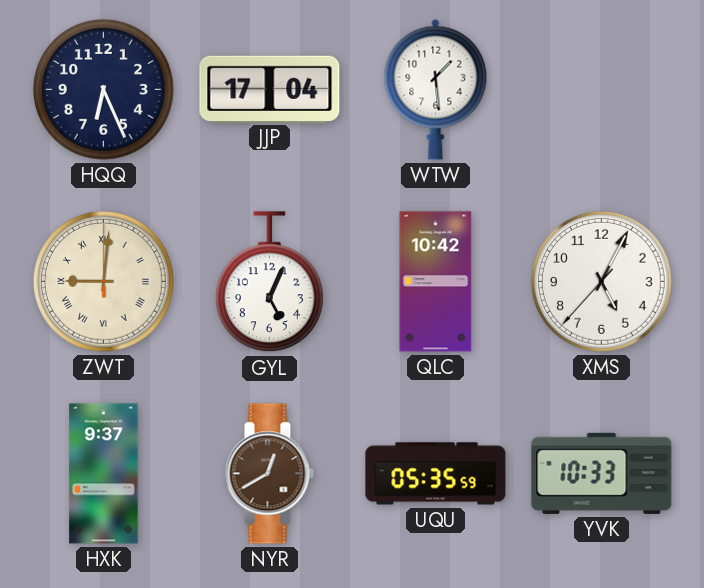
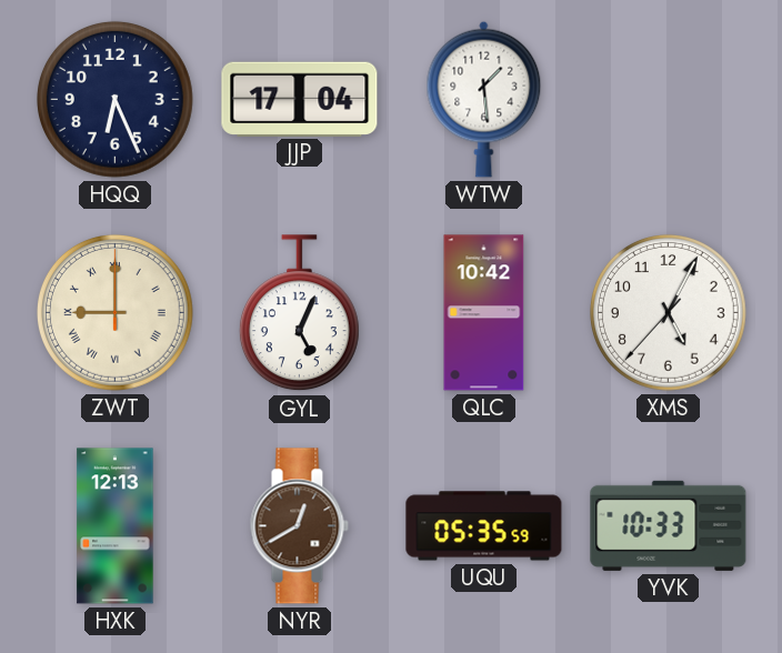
ZWT: 9:01 -> 9:00 (114, 312)
HXK: 9:37 -> 12:13 (116, 526)
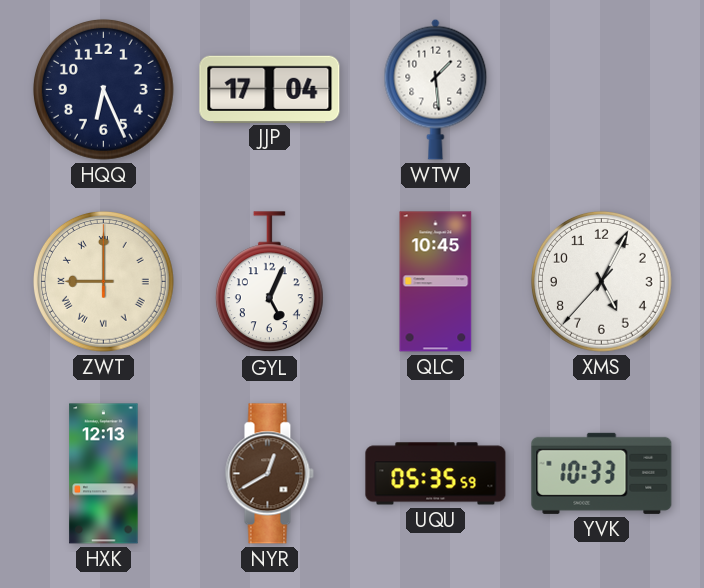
QLC: 10:42 -> 10:45 (436, 282)
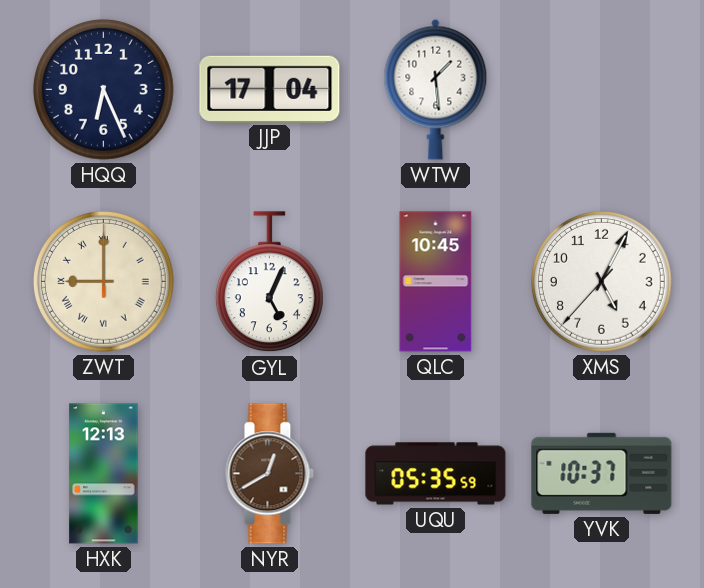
YVK: 10:33 -> 10:37 (602, 473)
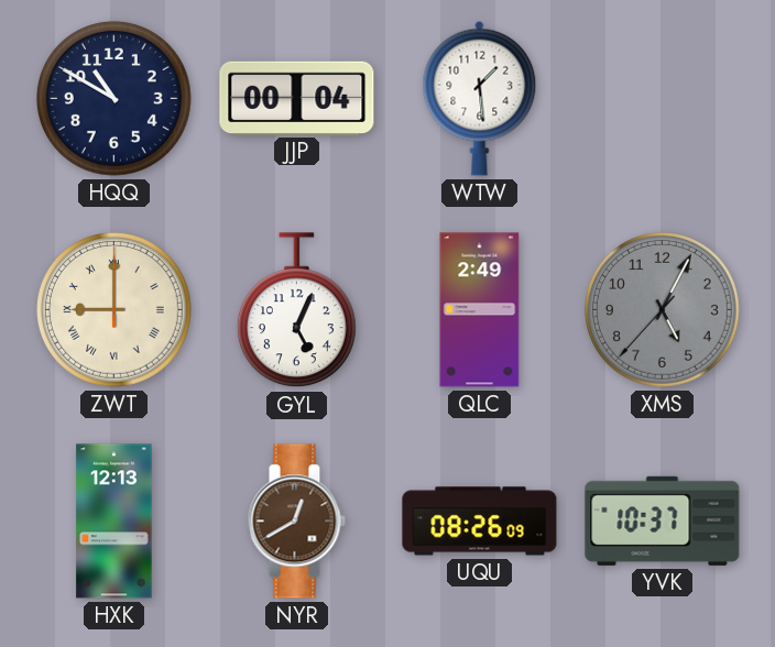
HQQ: 6:26 -> 10:50 (113, 98)
JJP: 17:04 -> 00:04 (297, 98)
QLC: 10:45 -> 2:49 (480, 310)
XMS dial: white -> grey (662, 309)
UQU: 05:35 -> 08:26 (480, 522)
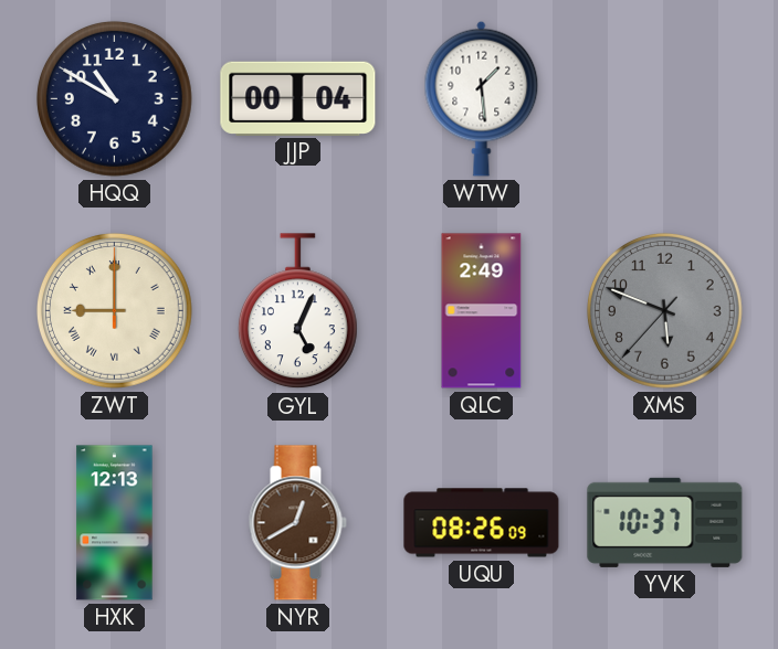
XMS: 5:04 -> 5:48 (664, 310)
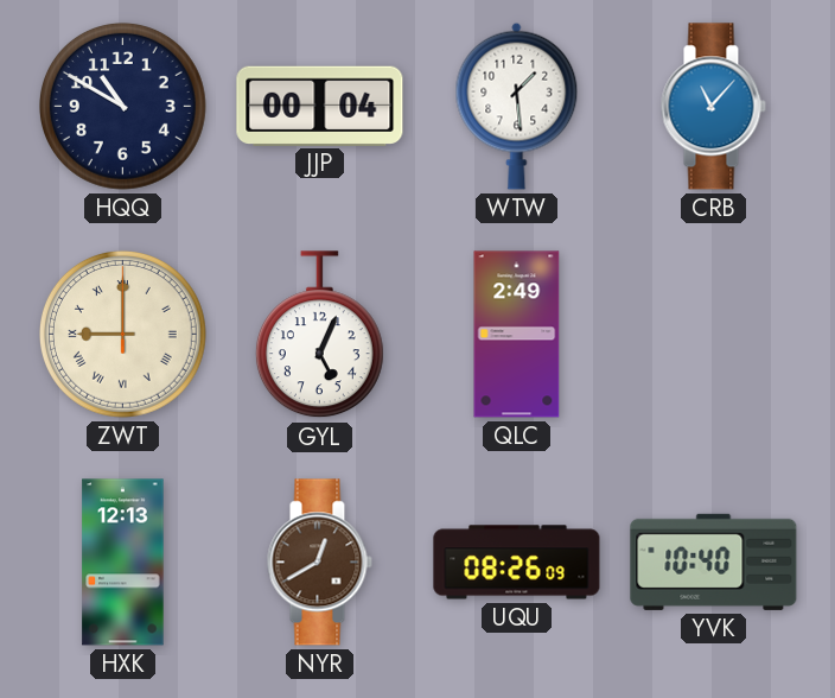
CRB: none -> 11:07 (713, 107)
XMS: 5:48 -> none (664, 310)
YVK: 10:37 -> 10:40 (714, 561)
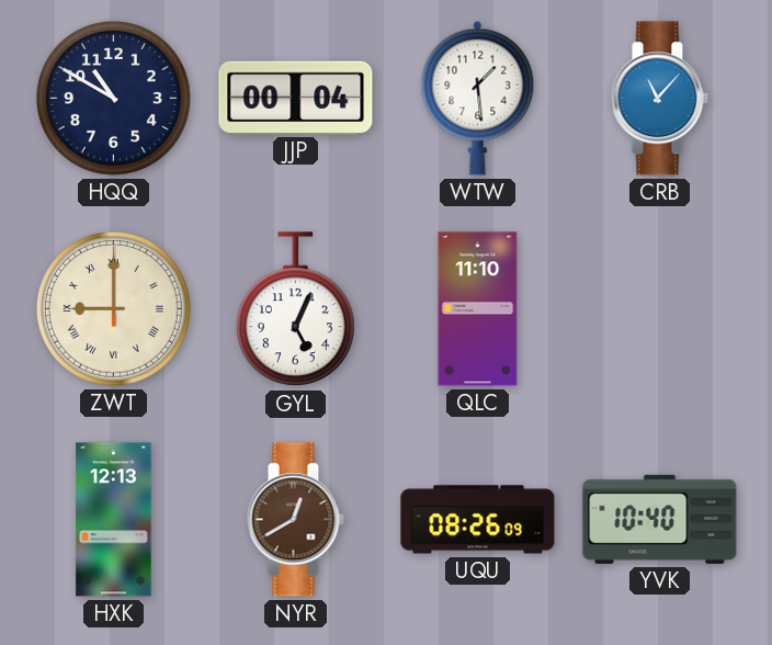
QLC: 2:49 -> 11:10 (478, 309)
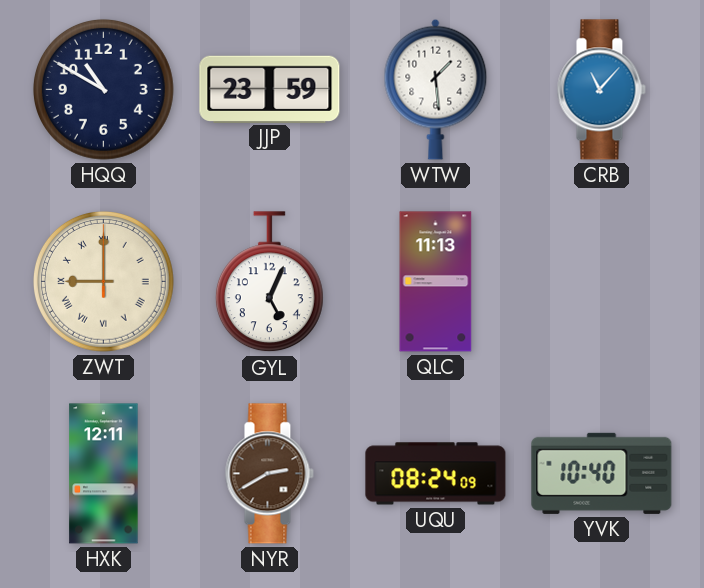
JJP: 00:04 -> 23:59 (270, 89)
QLC: 11:10 -> 11:13 (436, 282)
HXK: 12:13 -> 12:11 (104, 474)
NYR: 12:40 -> 2:40 (269, 474)
UQU: 08:26 -> 08:24 (436, 474)
